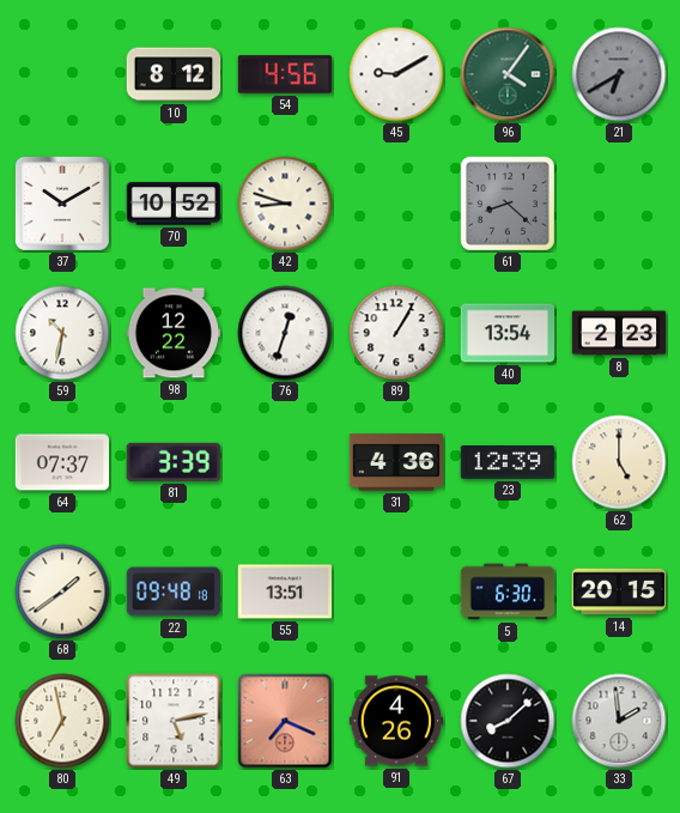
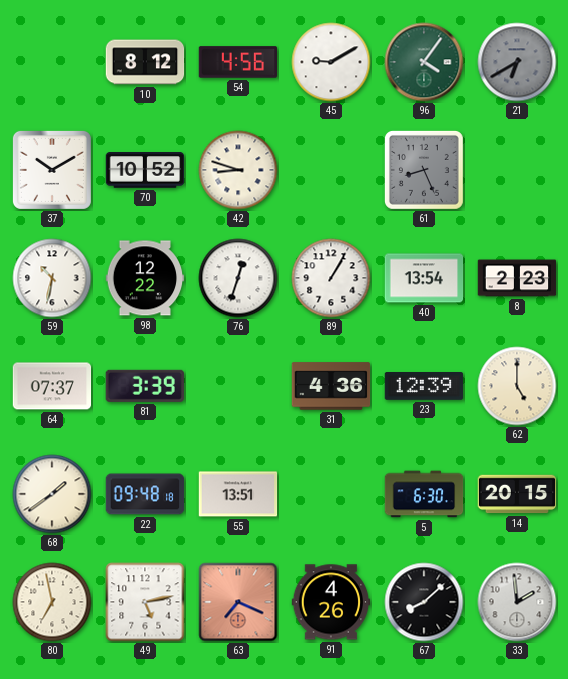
61: 8:22 -> 8:26 (424, 170)
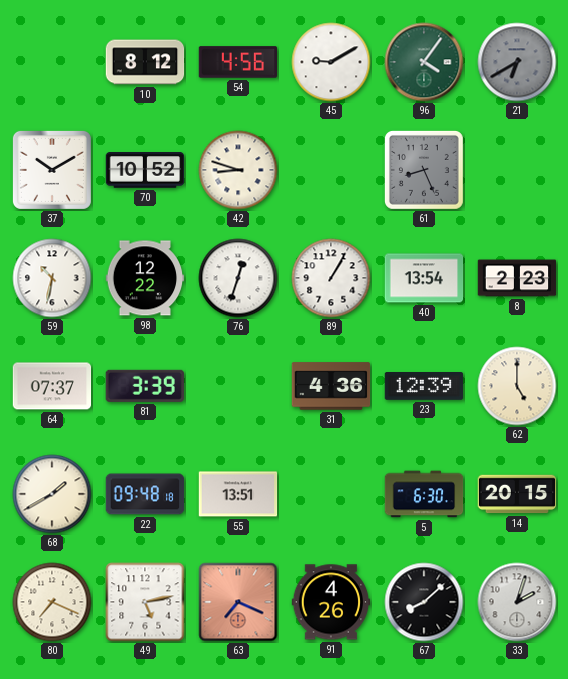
68: 1:39 -> 1:40 (52, 494)
80: 6:58 -> 7:19 (52, 602)
33: 1:59 -> 2:03 (517, 602)
